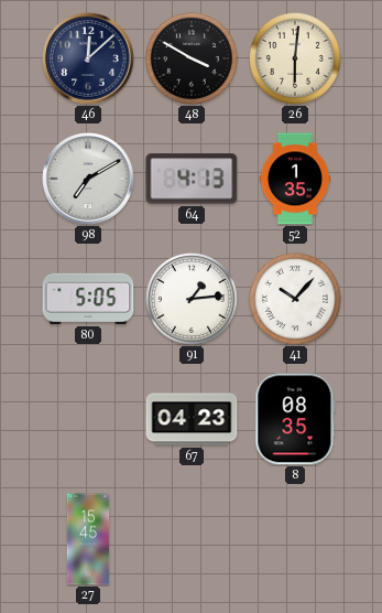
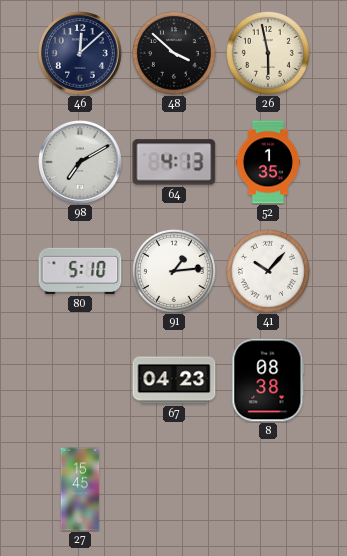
48: 3:50 -> 3:52 (174, 53)
26: 6:01 -> 5:58 (268, 53)
80: 5:05 -> 5:10 (80, 271)
8: 08:35 -> 08:38 (268, 380)
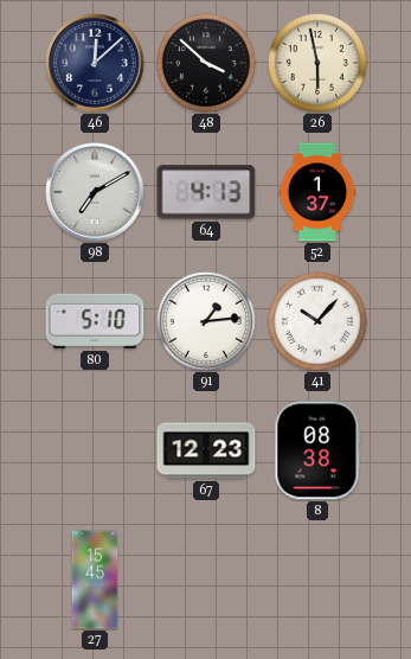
52: 1:35 -> 1:37 (317, 192)
67: 04:23 -> 12:23 (206, 450)
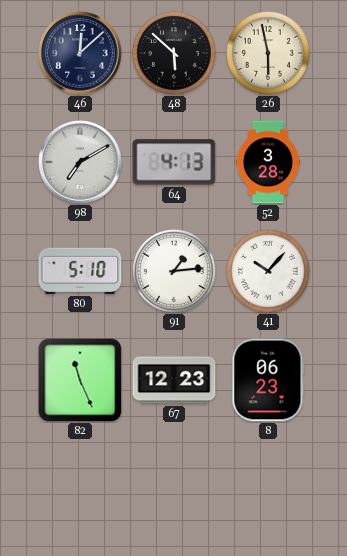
48: 3:52 -> 5:52 (174, 53)
52: 1:37 -> 3:28 (268, 162)
82: none -> 11:26 (80, 380)
8: 08:38 -> 06:23 (268, 380)
27: 15:45 -> none (95, 580)
